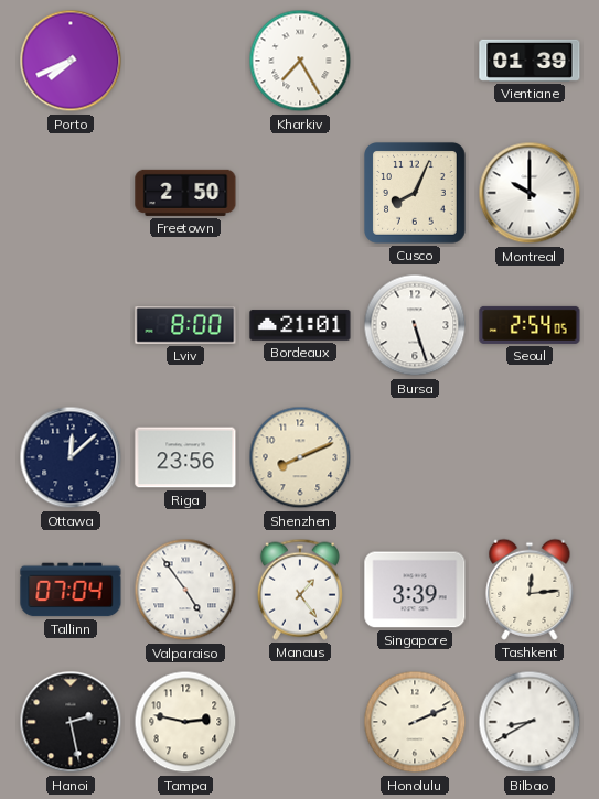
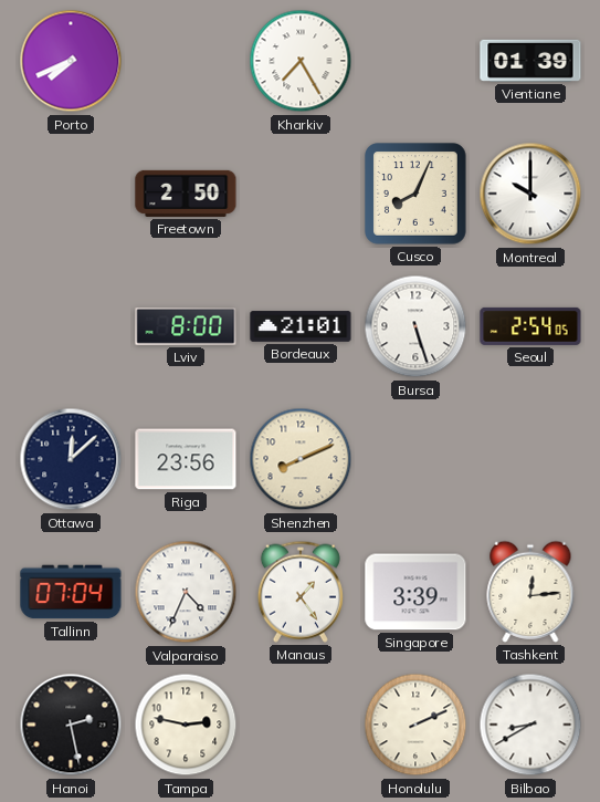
Valparaiso: 4:54 -> 4:34 (186, 592)
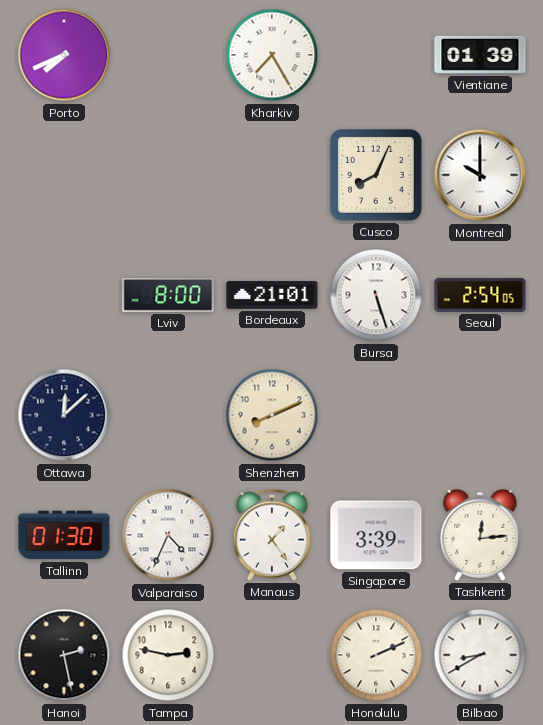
Freetown: 2:50 -> none (186, 194)
Riga: 23:56 -> none (186, 459)
Tallinn: 07:04 -> 01:30 (64, 535)
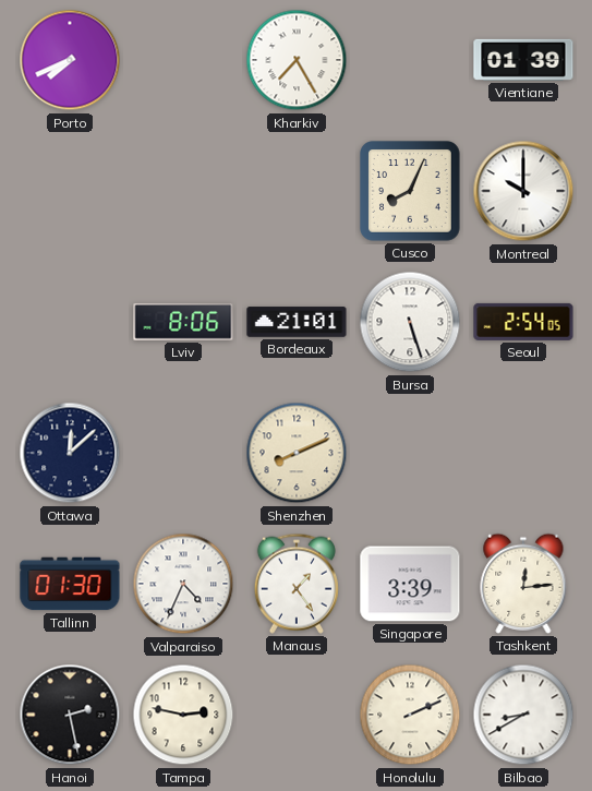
Lviv: 8:00 -> 8:06 (183, 322)
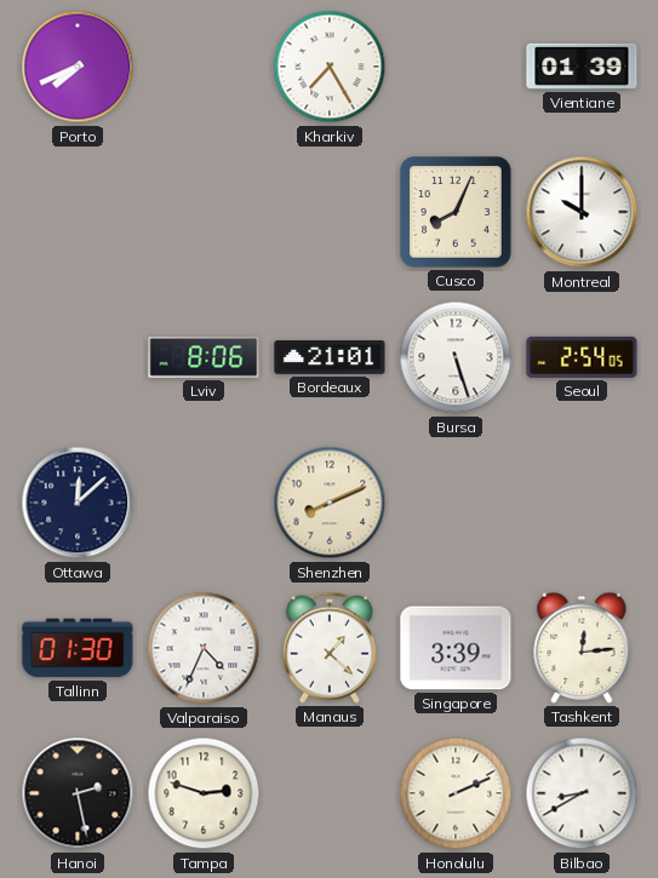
Manaus: 1:24 -> 1:22 (330, 648)
Tampa: 2:47 -> 2:48 (204, 793)
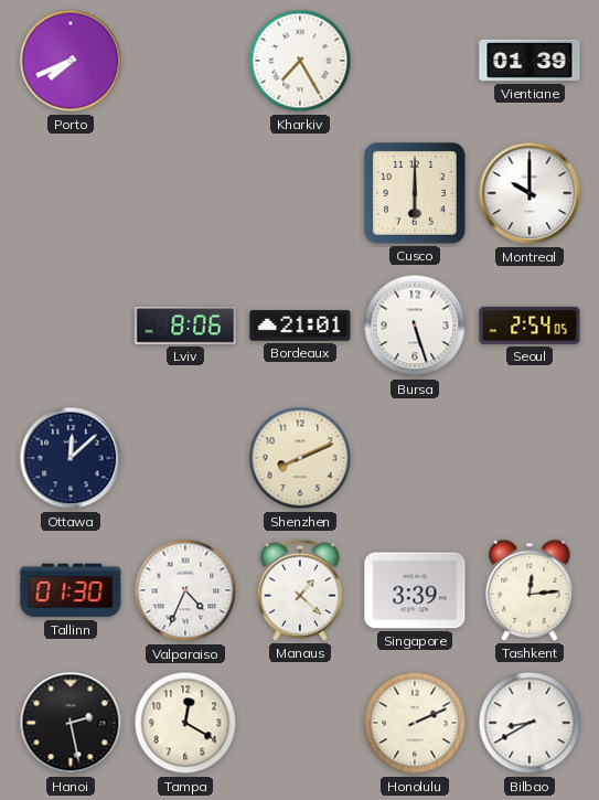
Cusco: 8:04 -> 6:00 (416, 194)
Tampa: 2:48 -> 12:20 (185, 723)
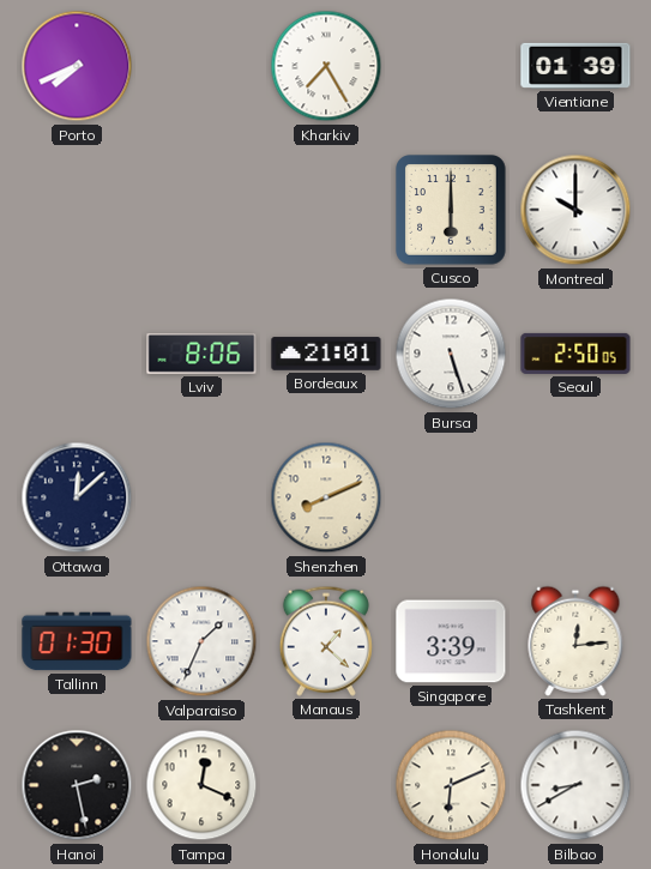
Seoul: 2:54 -> 2:50 (575, 354)
Valparaiso: 4:34 -> 1:34 (201, 641)
Tampa: 12:20 -> 12:19 (201, 785)
Honolulu: 2:11 -> 6:11 (451, 785)
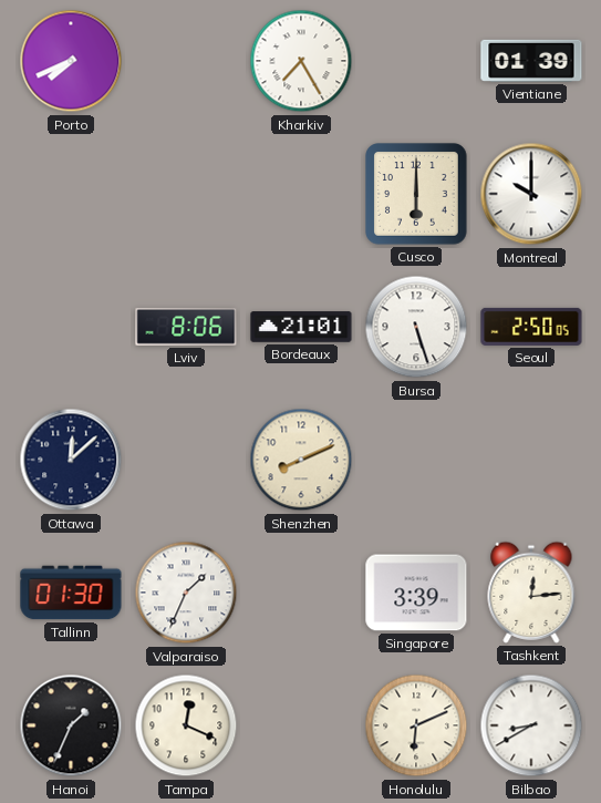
Manaus: 1:22 -> none (326, 641)
Hanoi: 2:28 -> 1:34 (71, 725)
